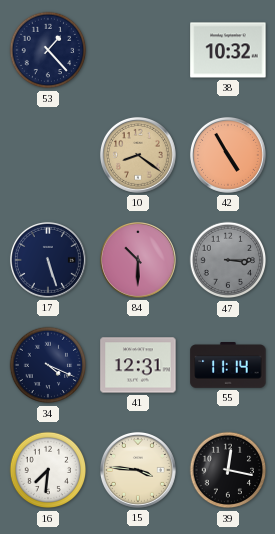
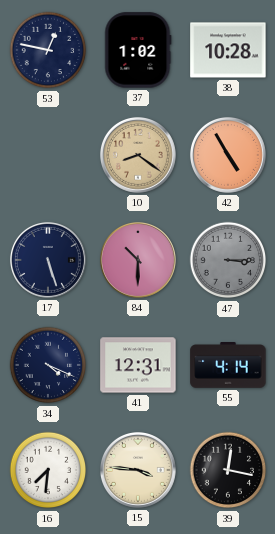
53: 1:23 -> 12:47 (48, 50)
37: none -> 1:02 (138, 50)
38: 10:32 -> 10:28 (228, 50)
55: 11:14 -> 4:14 (228, 366)
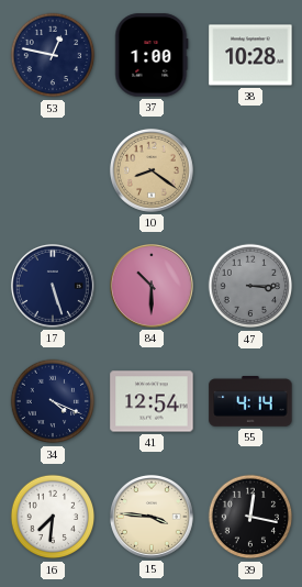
37: 1:02 -> 1:00 (152, 55)
42: 4:55 -> none (228, 155)
41: 12:31 -> 12:54 (152, 401)
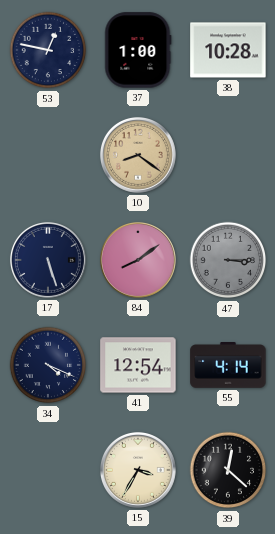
84: 10:30 -> 8:09 (138, 260)
16: 7:31 -> none (53, 517)
15: 3:46 -> 3:35 (138, 470)
39: 12:17 -> 12:22 (228, 470)
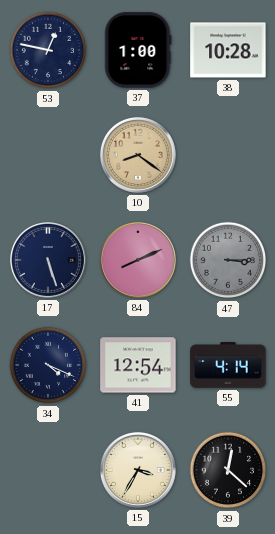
84: 8:09 -> 8:11 (138, 260)
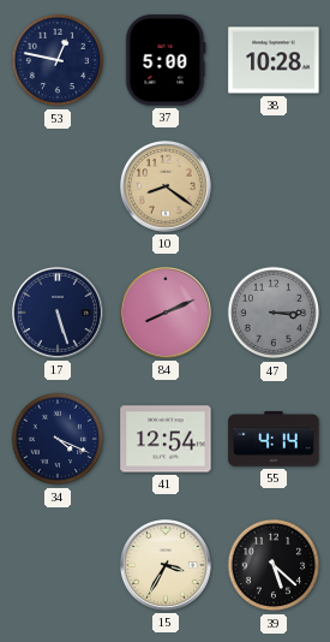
37: 1:00 -> 5:00 (166, 60)
39: 12:22 -> 5:22 (274, 565)
